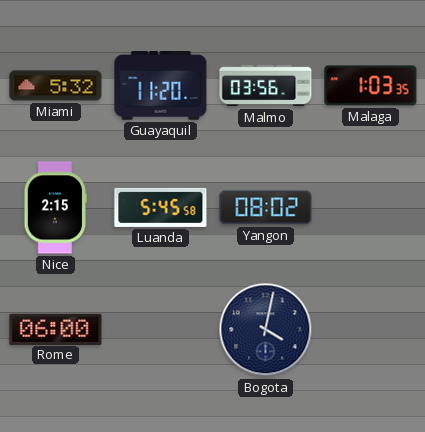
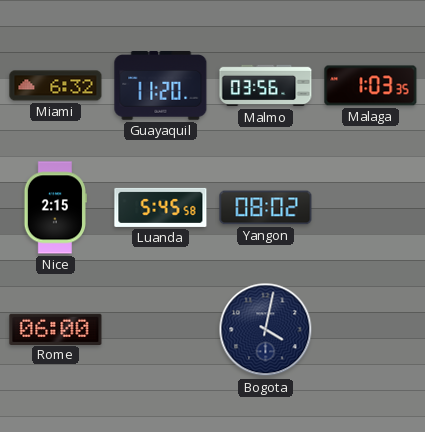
Miami: 5:32 -> 6:32 (56, 86)
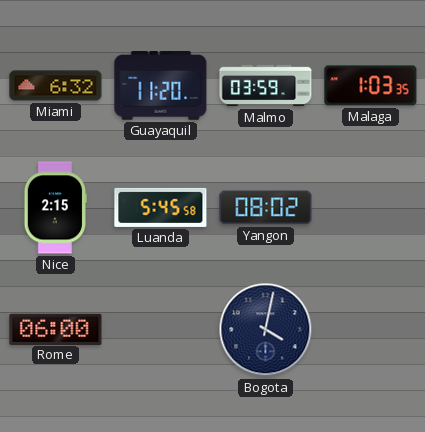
Malmo: 03:56 -> 03:59 (266, 86)
